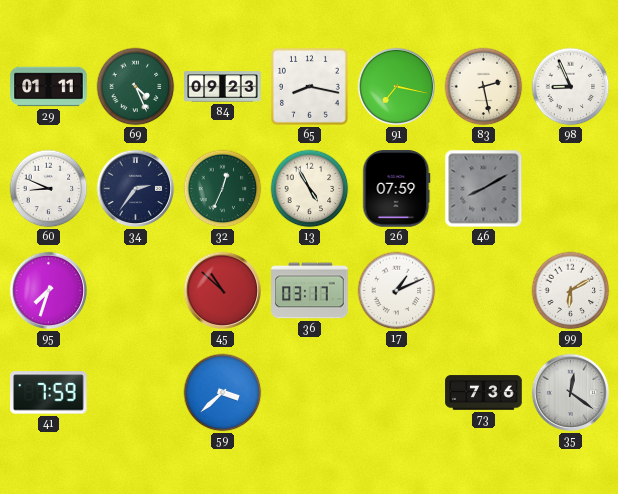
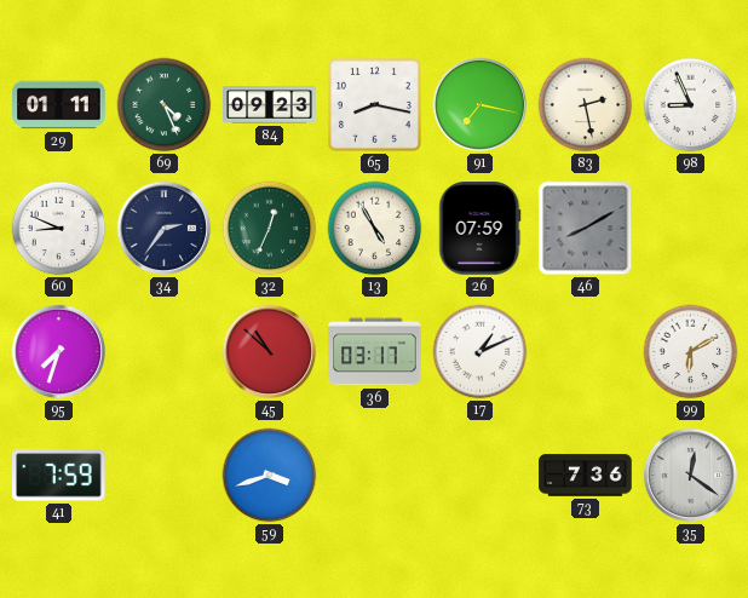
59: 3:38 -> 3:42 (270, 476)
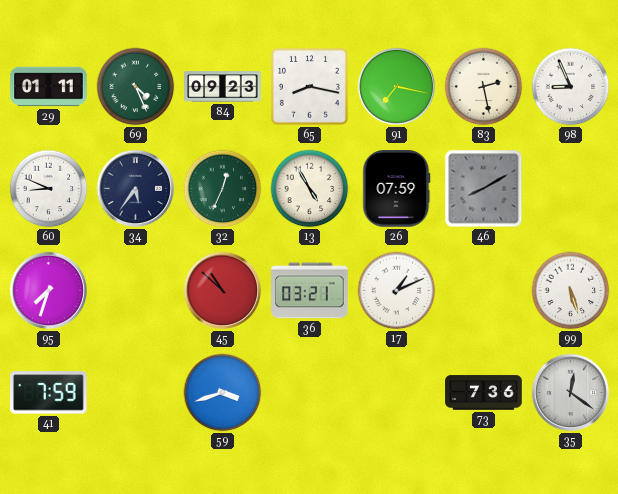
34: 2:36 -> 5:36 (136, 189)
36: 03:17 -> 03:21 (310, 291)
99: 6:10 -> 5:27 (571, 291)
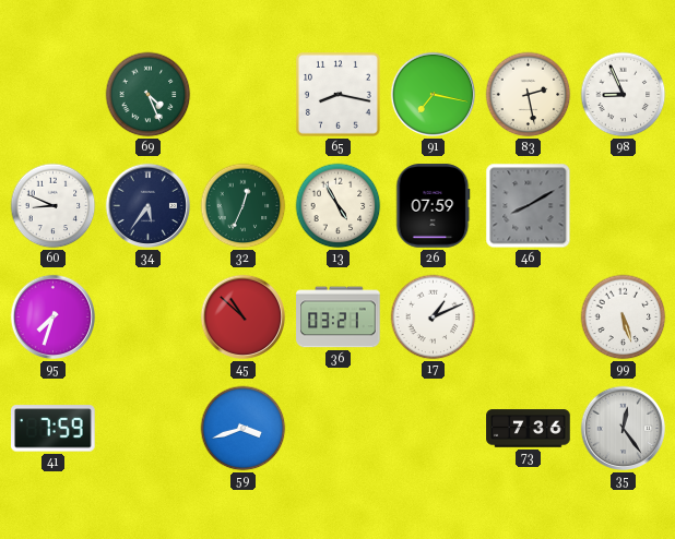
29: 01:11 -> none (49, 87)
84: 09:23 -> none (223, 87)
35: 12:21 -> 12:24 (624, 429)
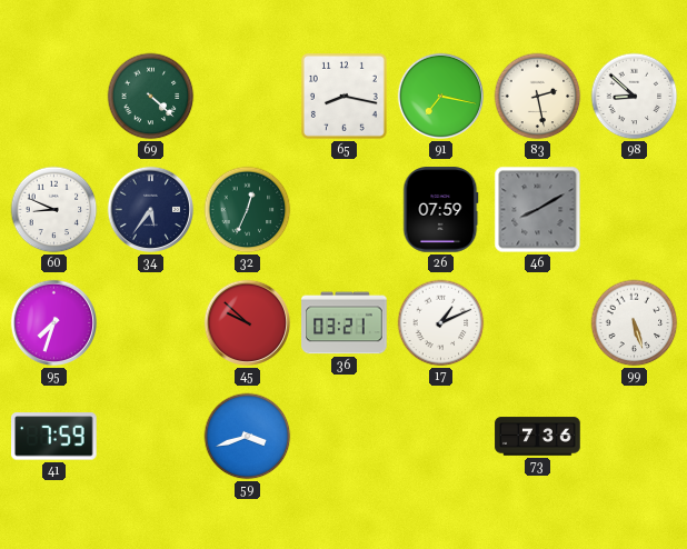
69: 4:26 -> 4:22 (151, 97)
98: 8:56 -> 8:52 (635, 97)
13: 4:55 -> none (339, 206)
45: 10:52 -> 9:52 (248, 323)
35: 12:24 -> none (624, 429)
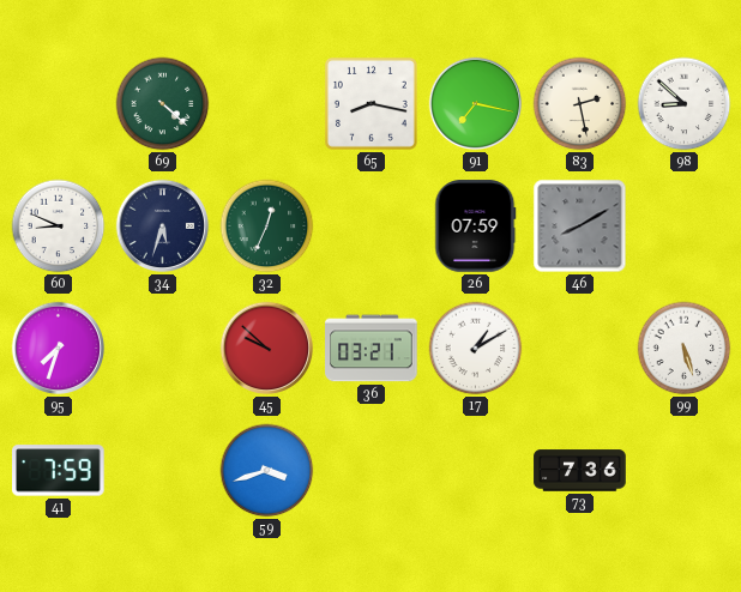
34: 5:36 -> 5:33 (163, 226)
17: 1:11 -> 1:10 (476, 349)
